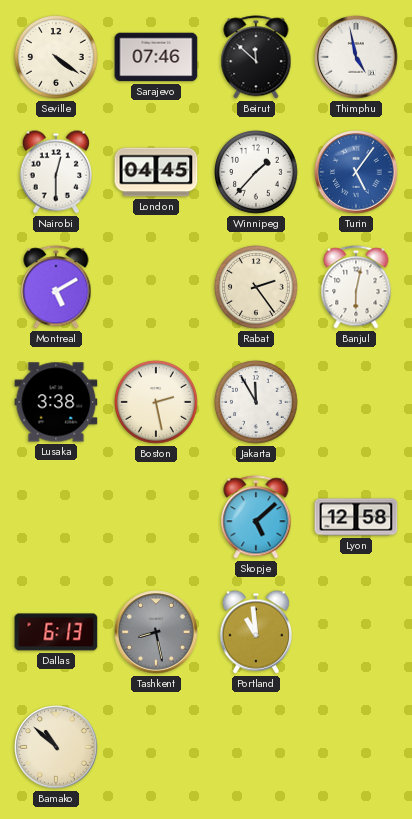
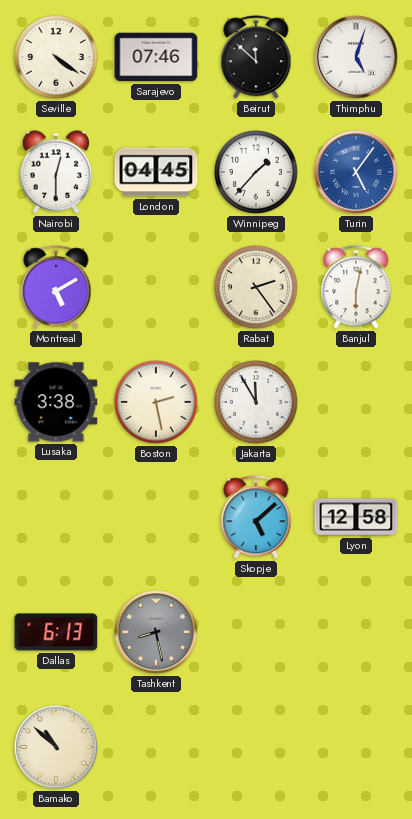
Thimphu: 4:58 -> 5:03 (356, 57)
Portland: 10:59 -> none (256, 632)
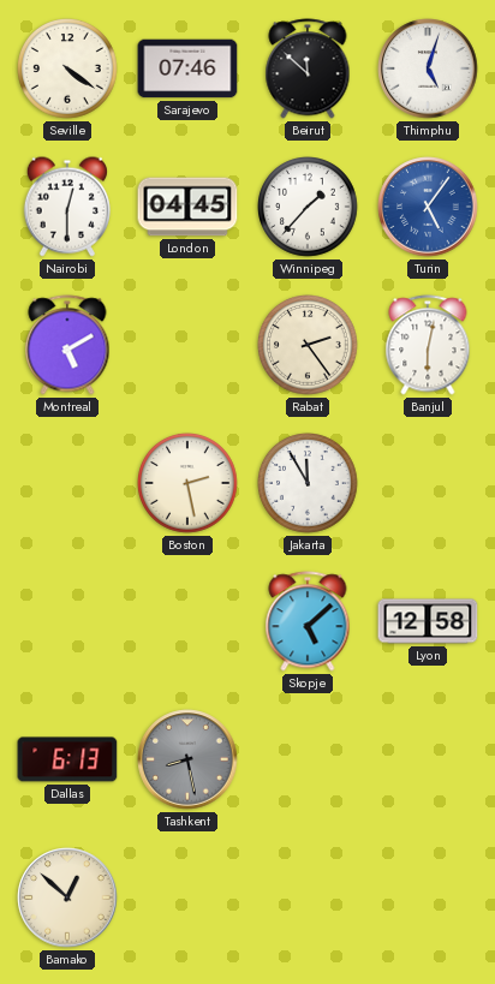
Lusaka: 3:38 -> none (56, 402)
Bamako: 10:52 -> 12:52 (67, 897)
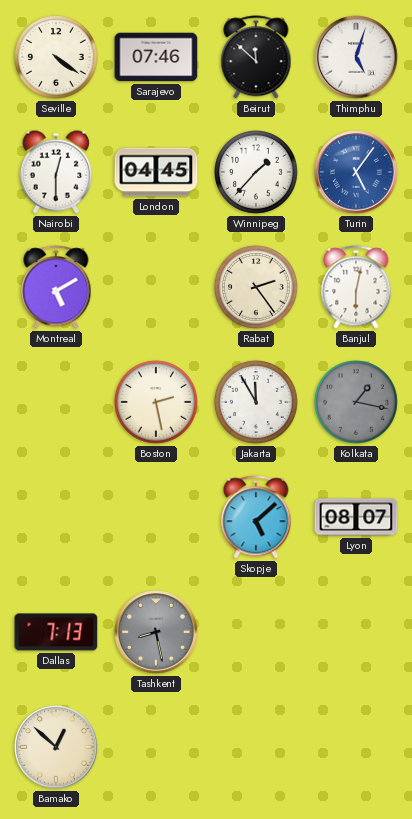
Kolkata: none -> 1:17 (357, 403)
Lyon: 12:58 -> 08:07 (356, 517)
Dallas: 6:13 -> 7:13 (56, 632)
